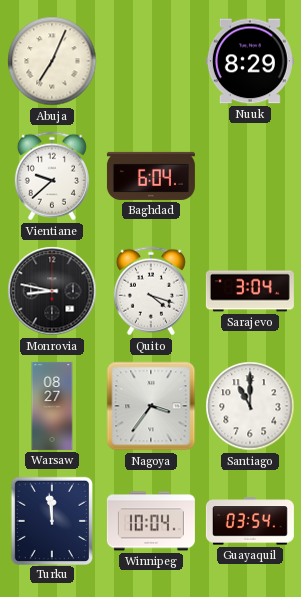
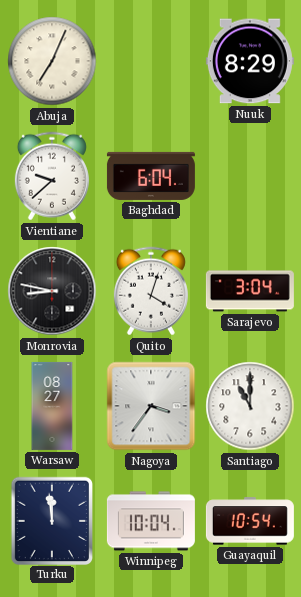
Quito: 4:18 -> 4:03 (151, 291)
Guayaquil: 03:54 -> 10:54 (250, 521)
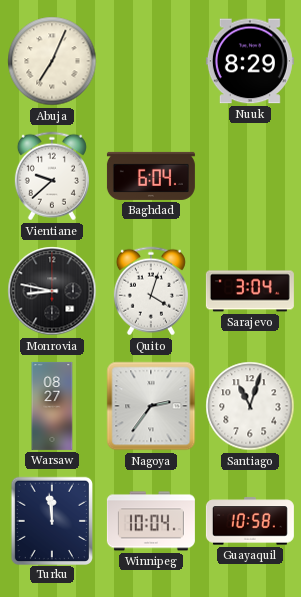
Nagoya: 3:36 -> 2:36 (151, 406)
Santiago: 11:00 -> 11:03 (250, 406)
Guayaquil: 10:54 -> 10:58 (250, 521)
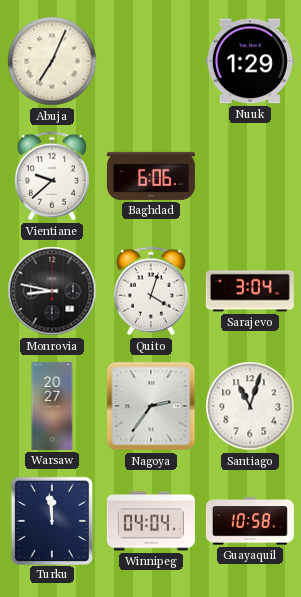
Nuuk: 8:29 -> 1:29 (250, 61)
Baghdad: 6:04 -> 6:06 (151, 176)
Warsaw: 08:27 -> 20:27 (52, 406)
Winnipeg: 10:04 -> 04:04 (151, 521)
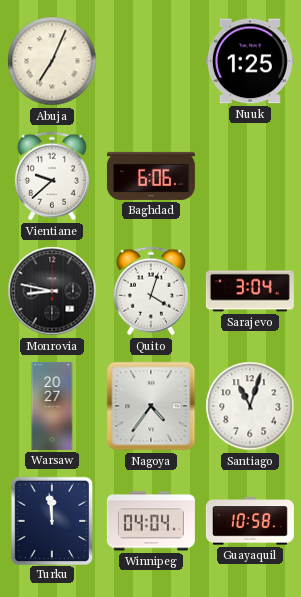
Nuuk: 1:29 -> 1:25 (250, 61)
Nagoya: 2:36 -> 4:36 (151, 406)
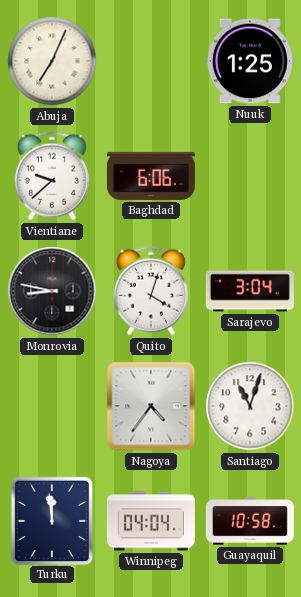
Warsaw: 20:27 -> none (52, 406)
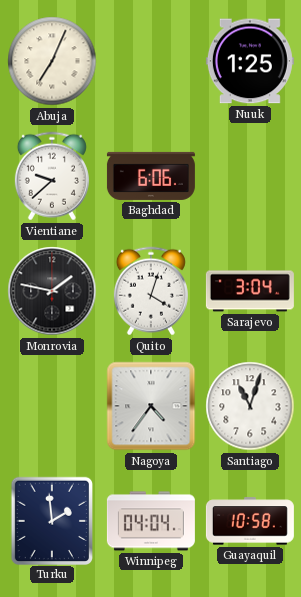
Monrovia: 8:47 -> 1:47 (52, 291)
Turku: 11:59 -> 1:59 (51, 520)
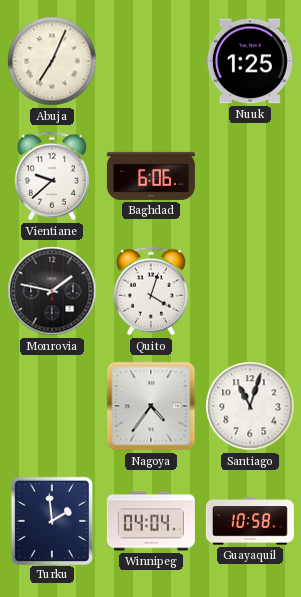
Sarajevo: 3:04 -> none (250, 291)
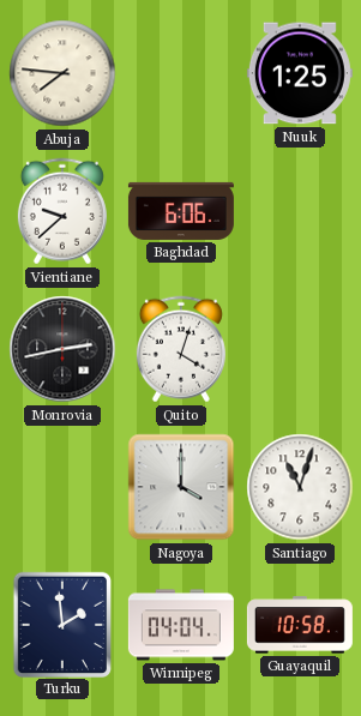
Abuja: 7:04 -> 7:46 (62, 73)
Monrovia: 1:47 -> 2:43 (62, 349)
Nagoya: 4:36 -> 4:00 (181, 487)
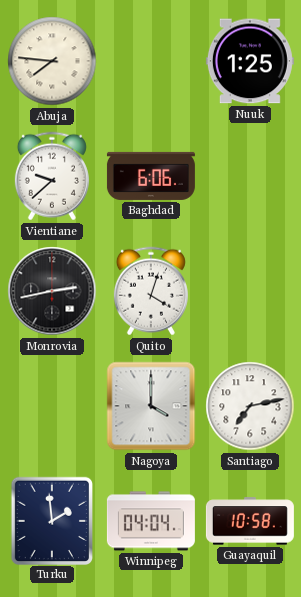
Santiago: 11:03 -> 7:13 (250, 406)
